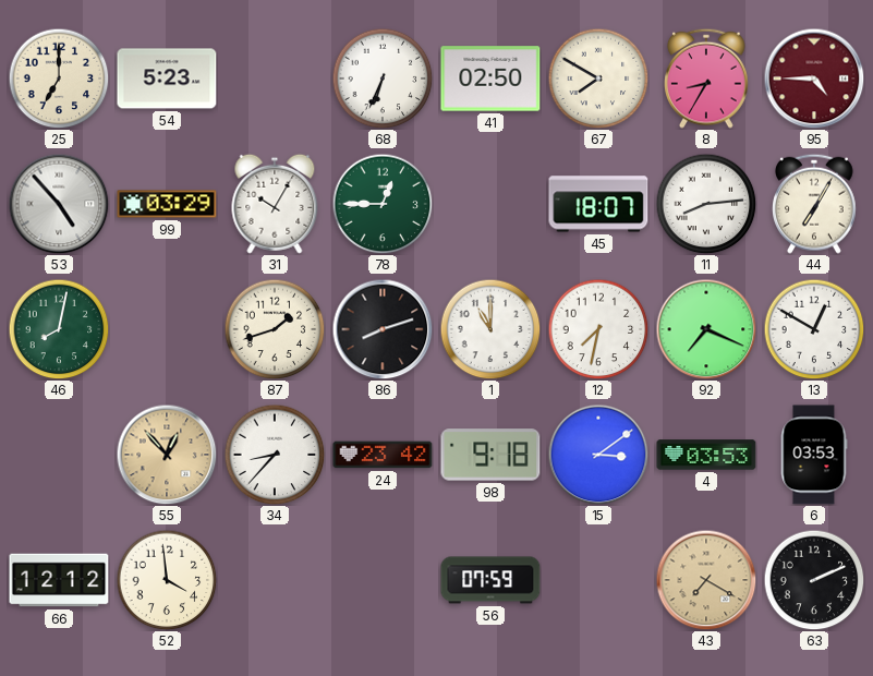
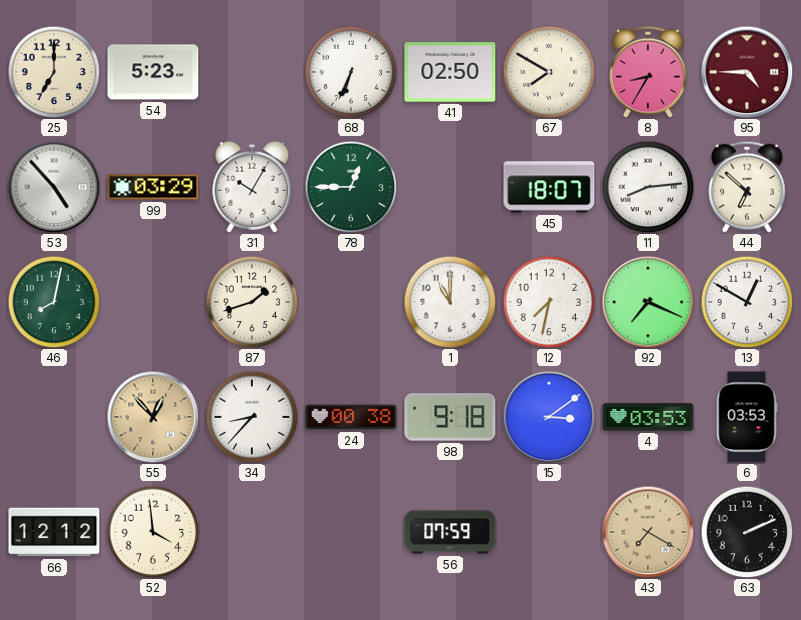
44: 7:05 -> 6:52 (748, 187)
86: 8:12 -> none (383, 329)
24: 23:42 -> 00:38 (351, 417)
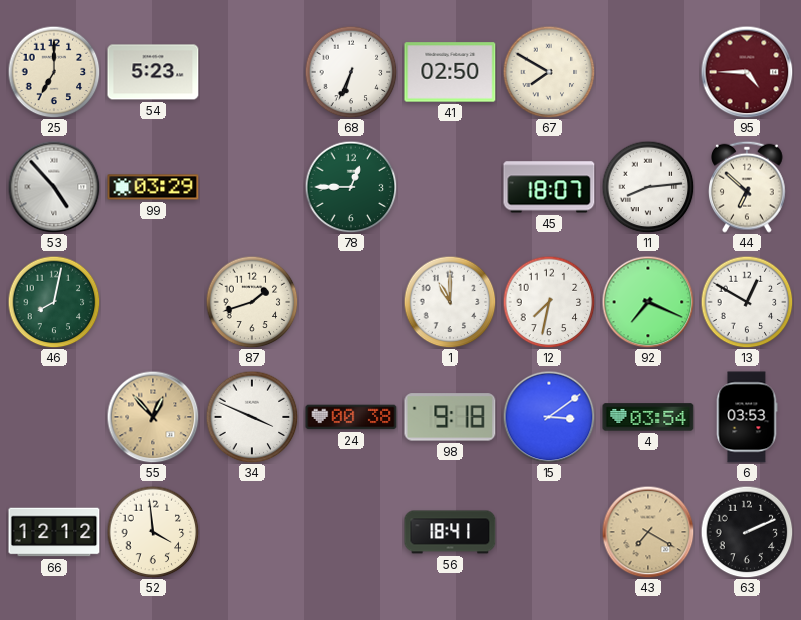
8: 8:35 -> none (649, 72)
31: 10:05 -> none (252, 187)
34: 8:37 -> 3:49 (252, 417)
4: 03:53 -> 03:54 (648, 417)
56: 07:59 -> 18:41 (450, 532)
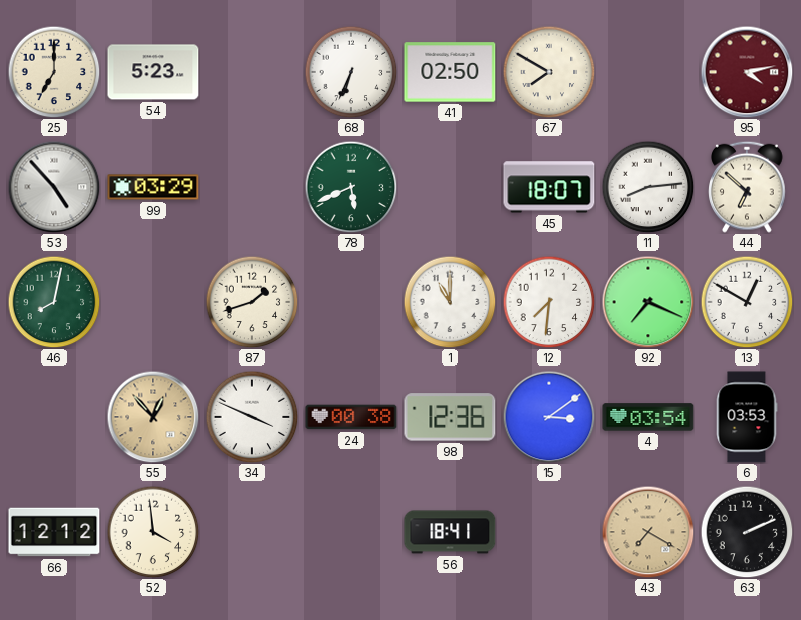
95: 4:45 -> 4:13 (747, 72)
78: 12:45 -> 5:41 (351, 187)
12: 7:32 -> 7:31 (549, 302)
98: 9:18 -> 12:36 (450, 417)
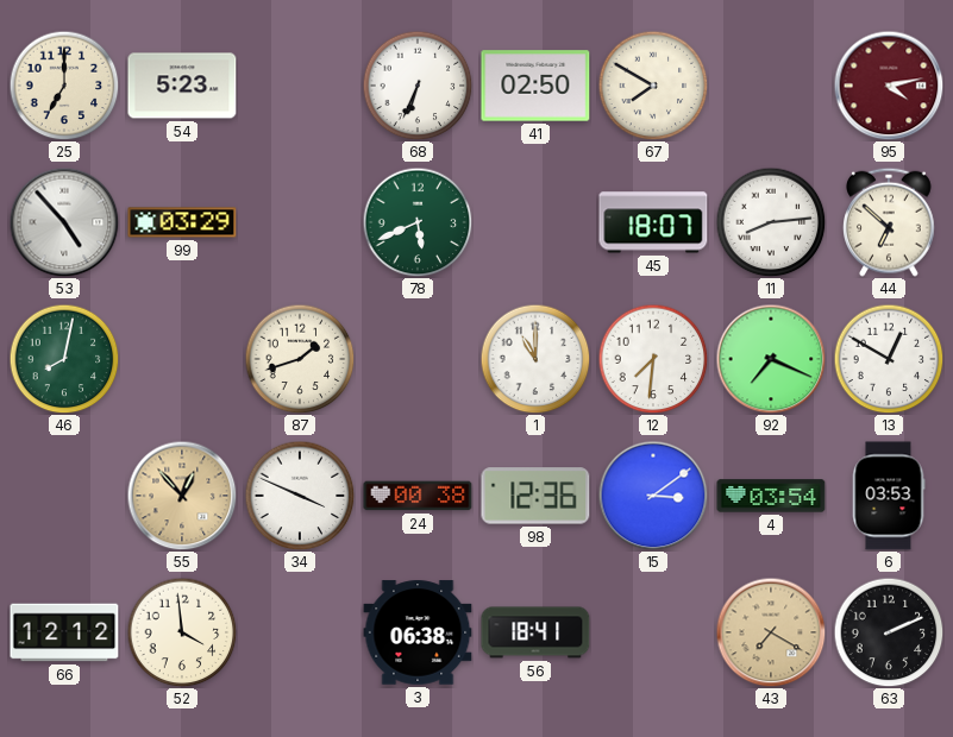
3: none -> 06:38 (418, 632)
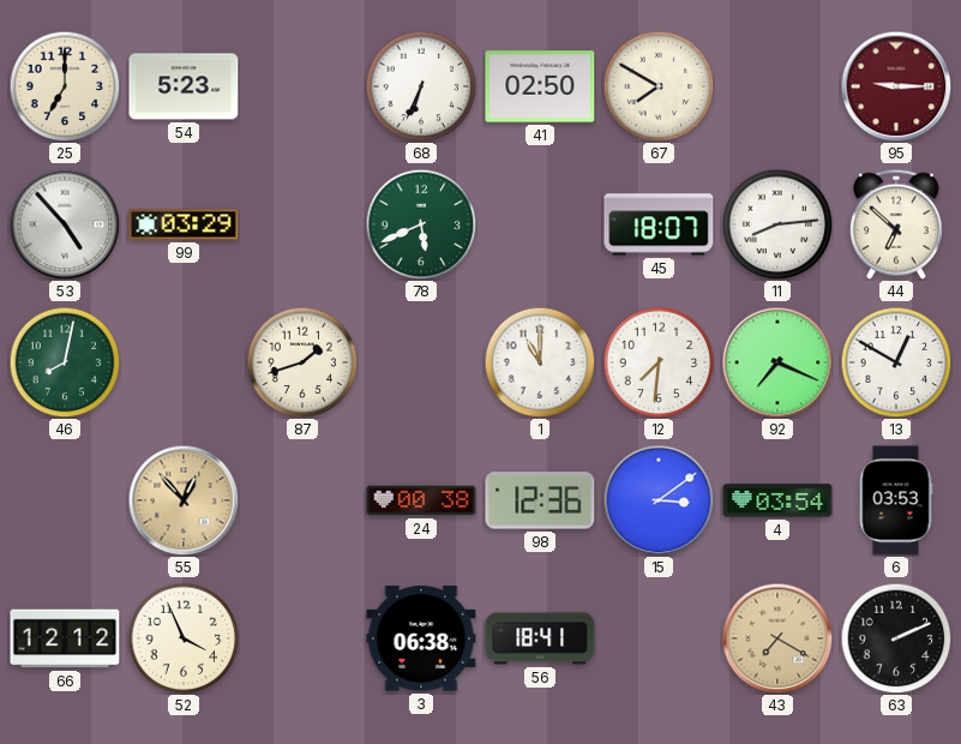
95: 4:13 -> 9:15 (896, 86)
34: 3:49 -> none (300, 496)
52: 3:59 -> 3:56 (184, 638)
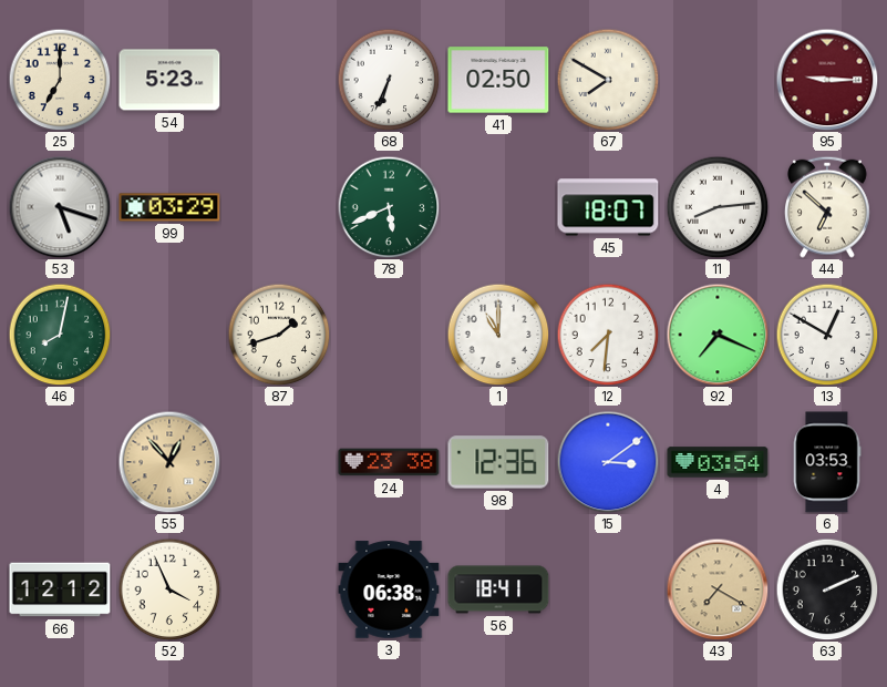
53: 4:53 -> 5:18 (60, 207)
24: 00:38 -> 23:38 (389, 462)
